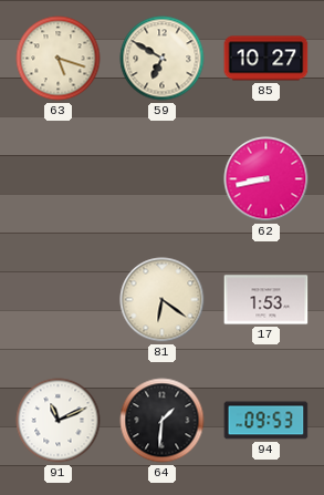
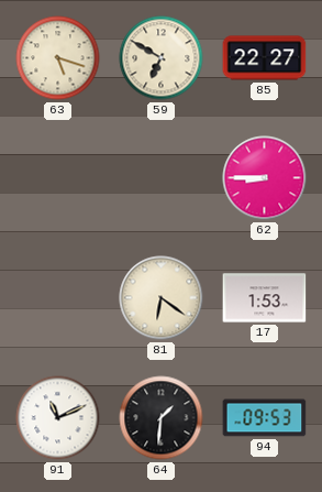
85: 10:27 -> 22:27 (265, 58)
62: 8:43 -> 8:45 (265, 178)
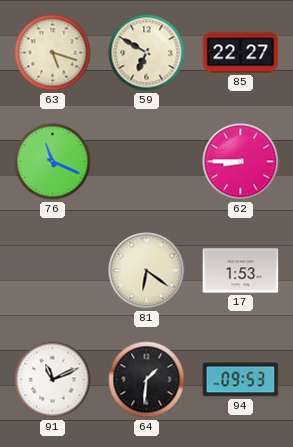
76: none -> 11:19 (53, 162)
